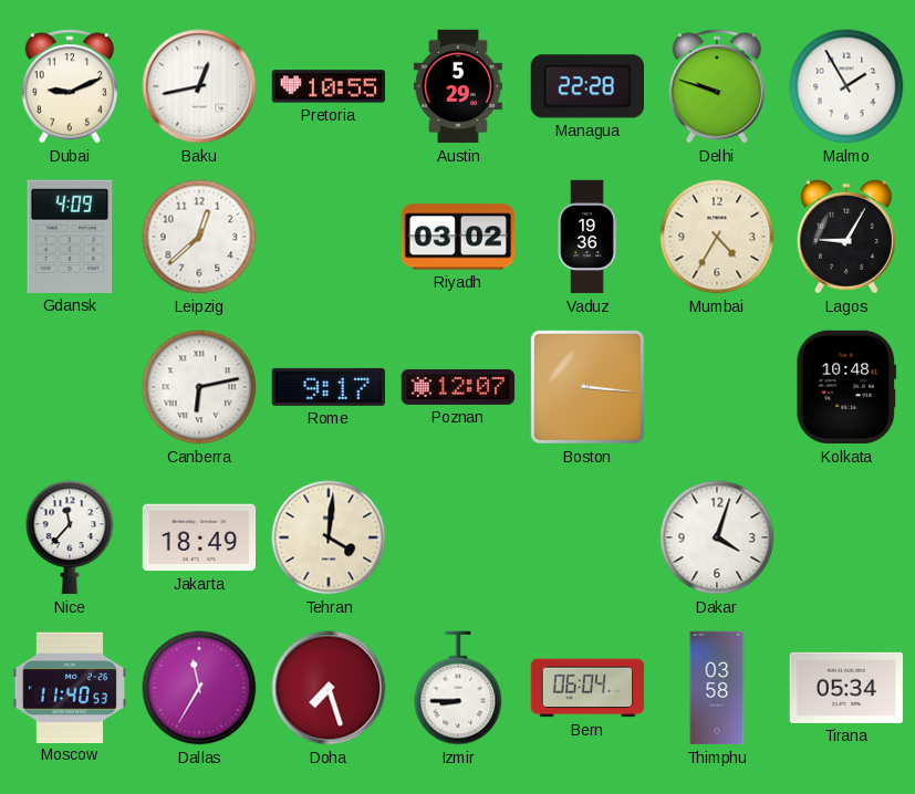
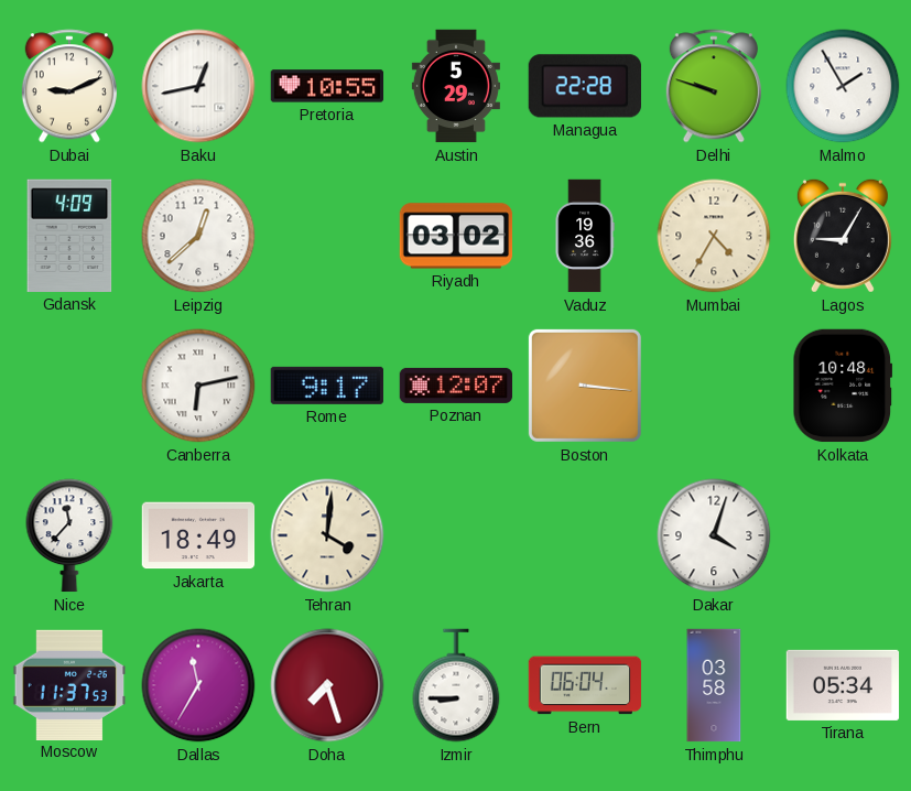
Moscow: 11:40 -> 11:37 (69, 684)
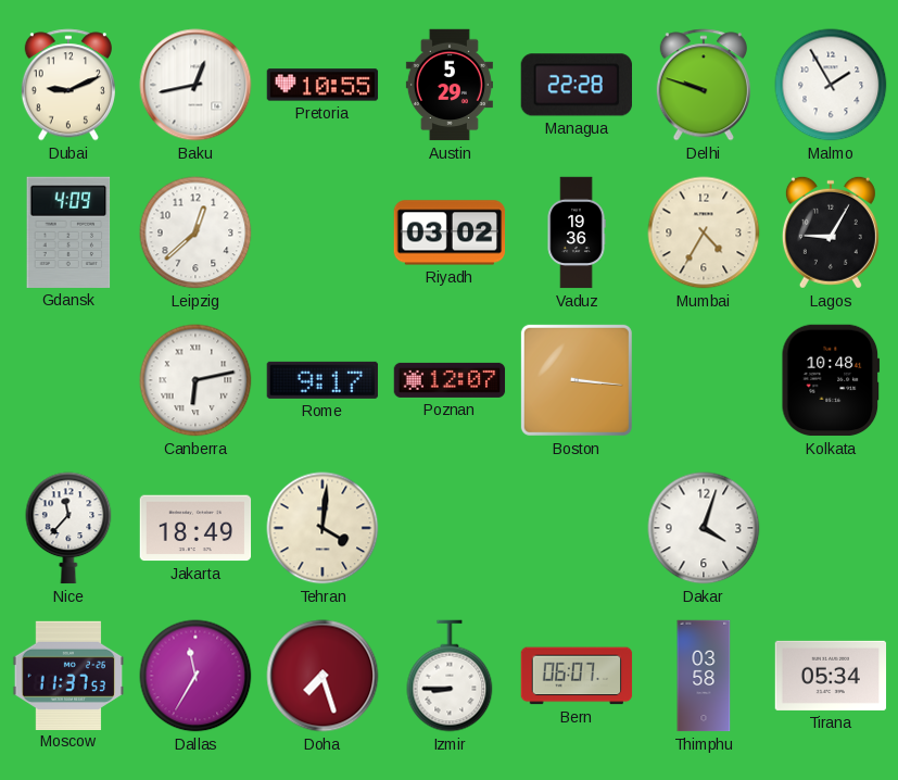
Bern: 06:04 -> 06:07 (577, 676)
